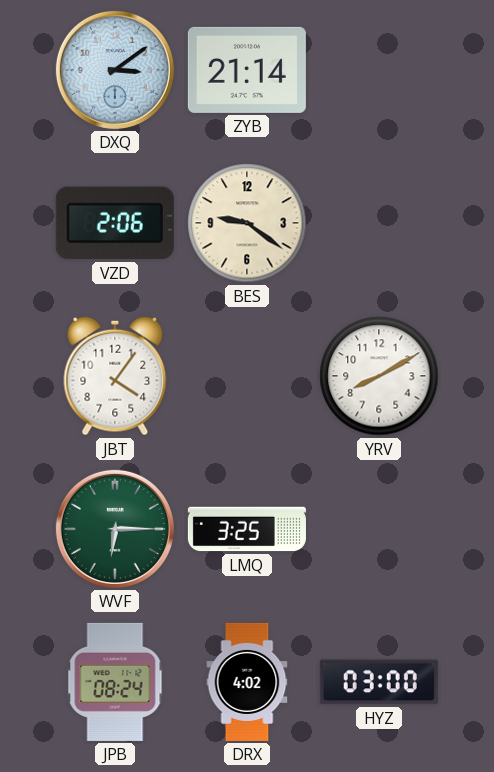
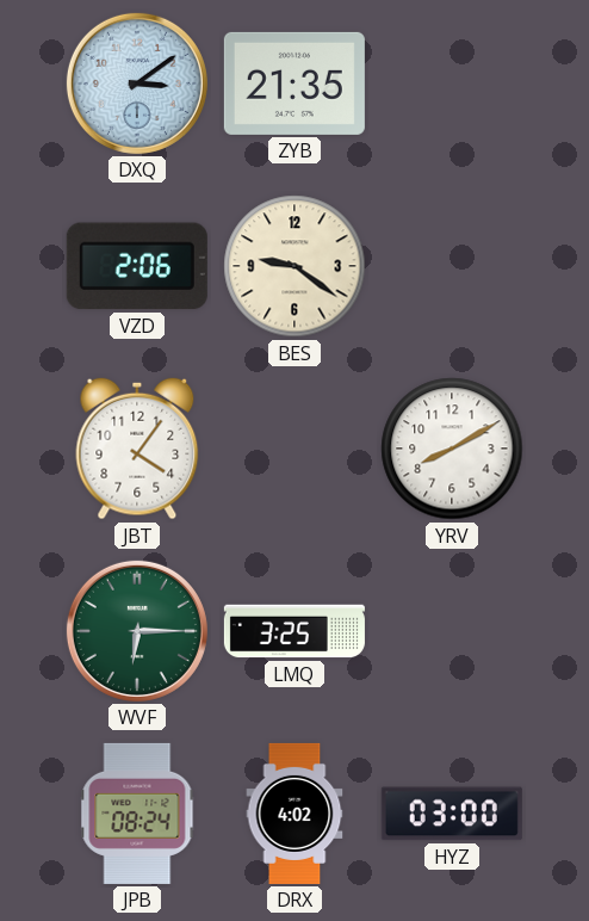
ZYB: 21:14 -> 21:35 (294, 84)
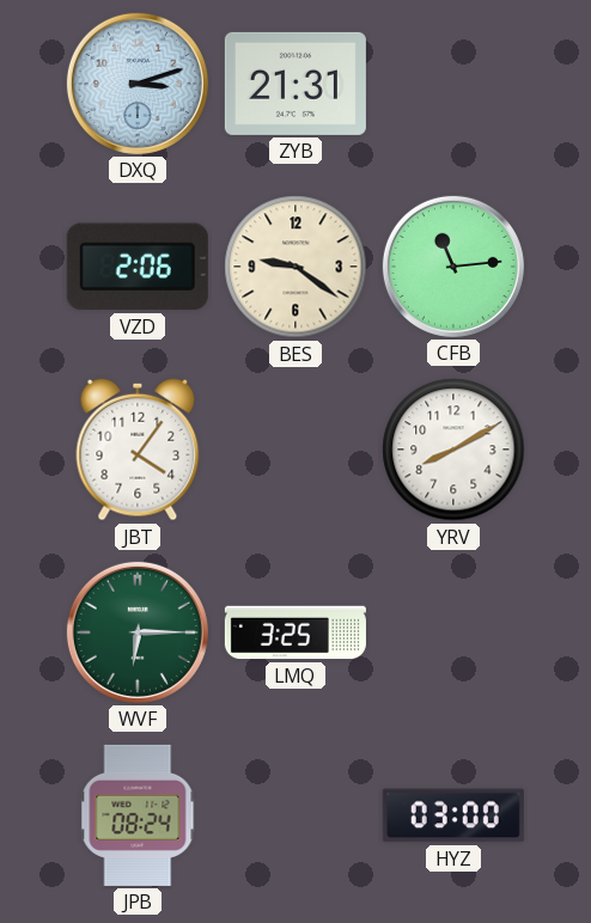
DXQ: 3:09 -> 3:12 (138, 84)
ZYB: 21:35 -> 21:31 (295, 84)
CFB: none -> 11:14 (453, 267)
DRX: 4:02 -> none (294, 814)
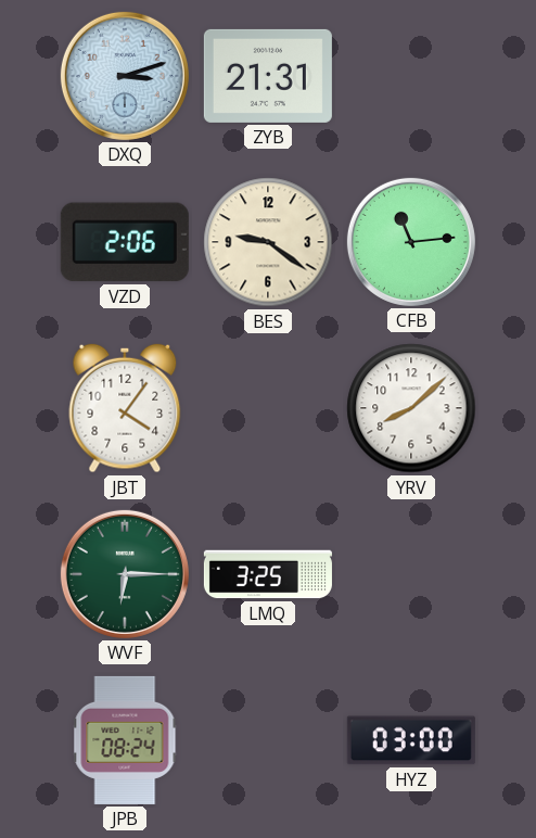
YRV: 8:10 -> 8:08 (411, 408)
